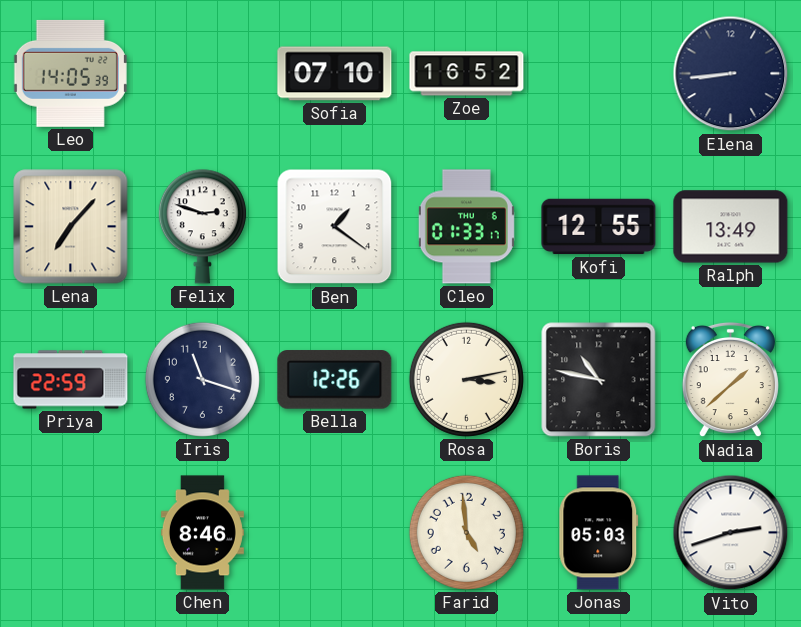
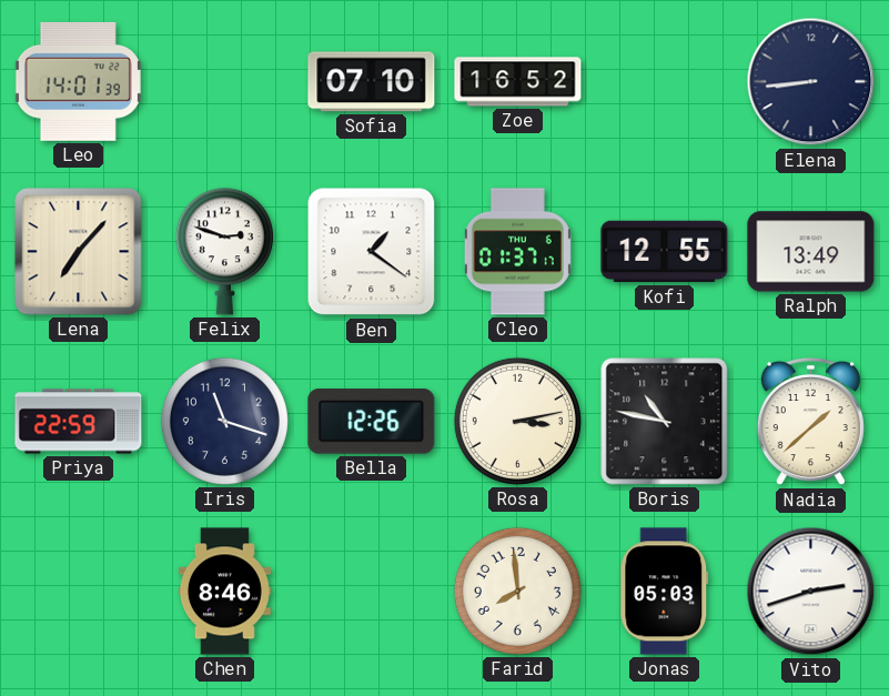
Leo: 14:05 -> 14:01 (78, 81)
Cleo: 01:33 -> 01:37 (517, 252)
Farid: 4:59 -> 7:59 (517, 591)
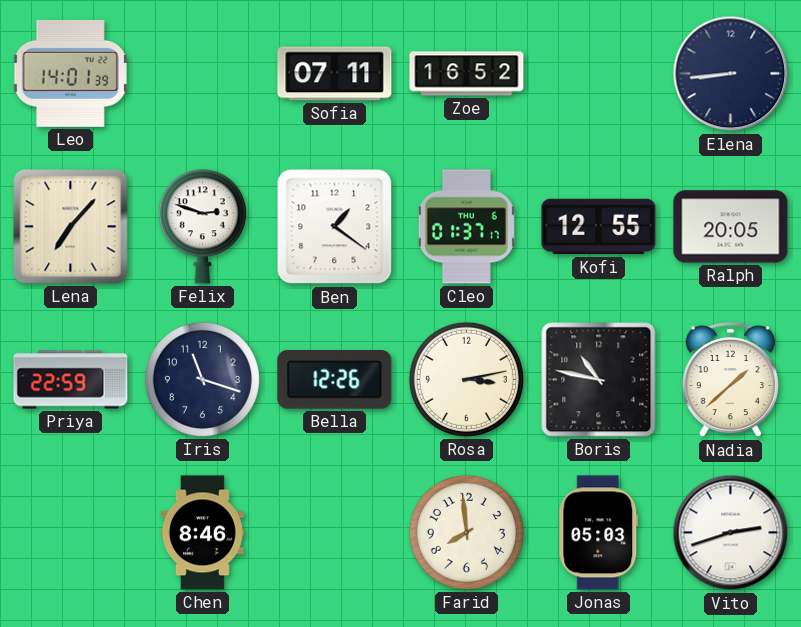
Sofia: 07:10 -> 07:11 (335, 74)
Ralph: 13:49 -> 20:05 (731, 227)
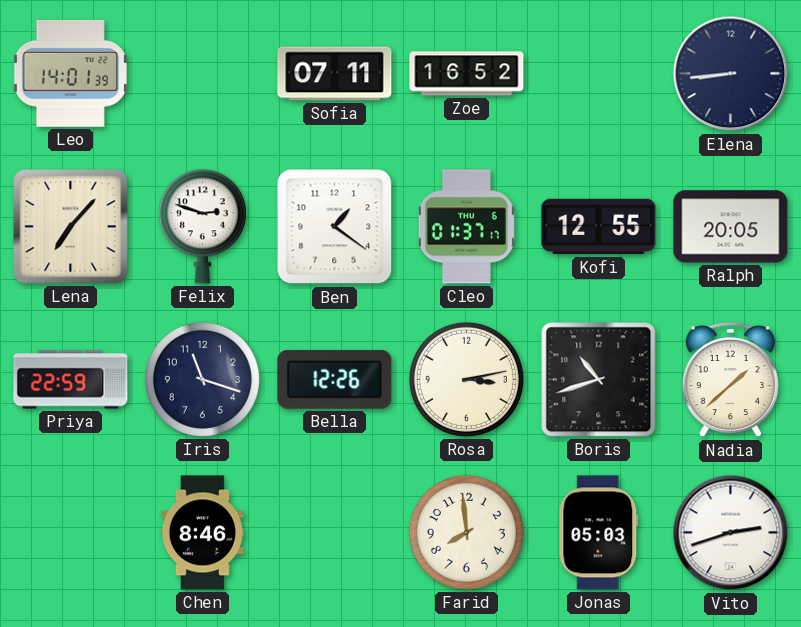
Boris: 10:47 -> 10:42 (599, 380)
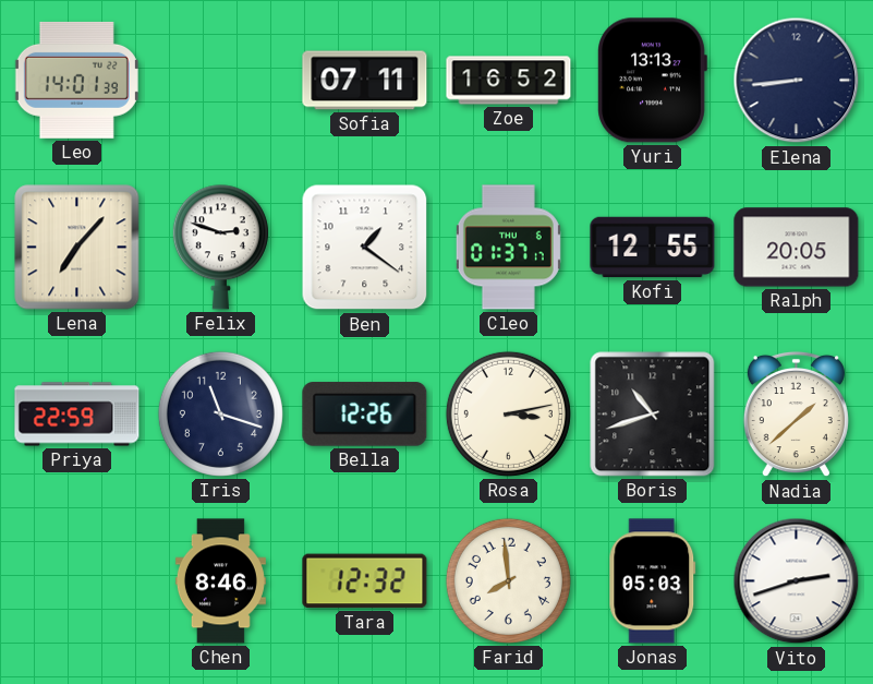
Yuri: none -> 13:13 (652, 81)
Tara: none -> 12:32 (365, 581)
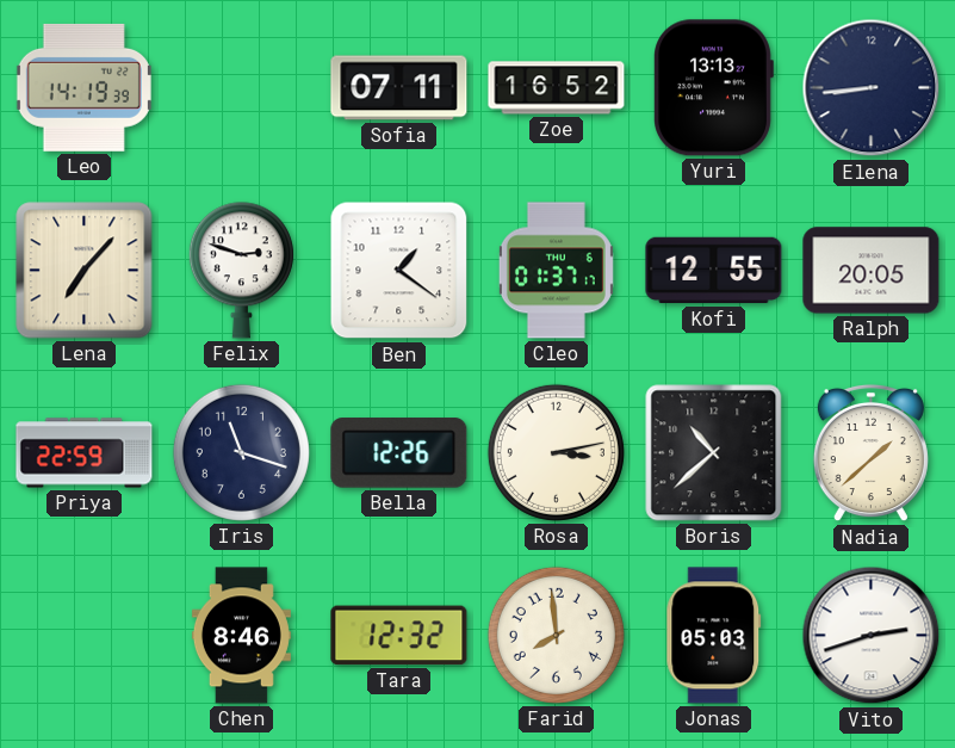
Leo: 14:01 -> 14:19 (83, 87)
Boris: 10:42 -> 10:38 (714, 453)
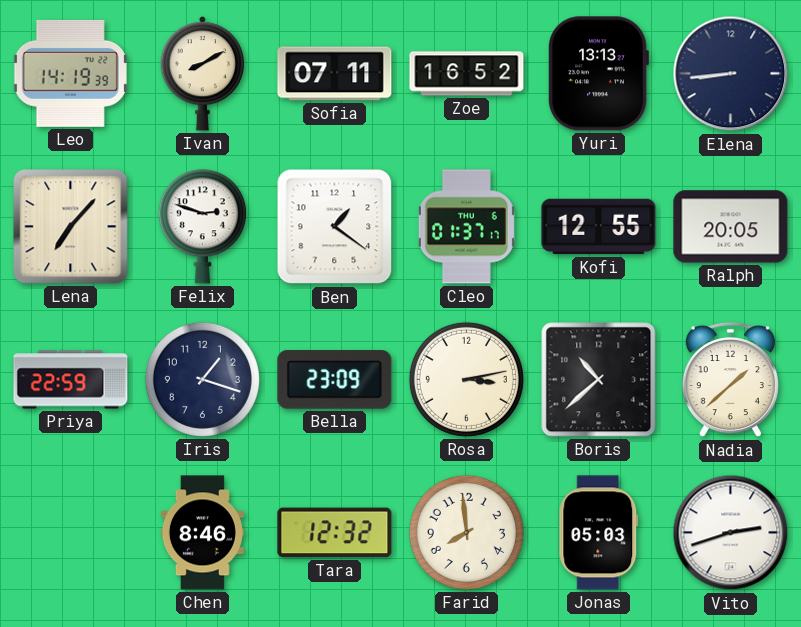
Ivan: none -> 8:10 (202, 74)
Iris: 11:18 -> 1:18 (202, 379)
Bella: 12:26 -> 23:09 (335, 380)
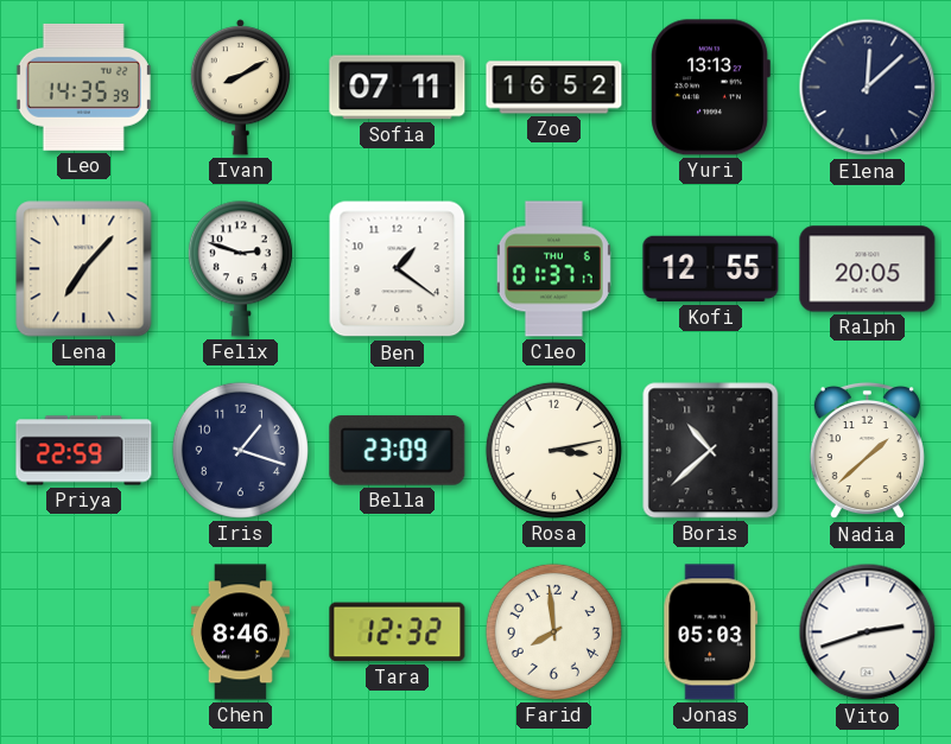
Leo: 14:19 -> 14:35 (83, 87)
Elena: 8:44 -> 12:08 (868, 88)
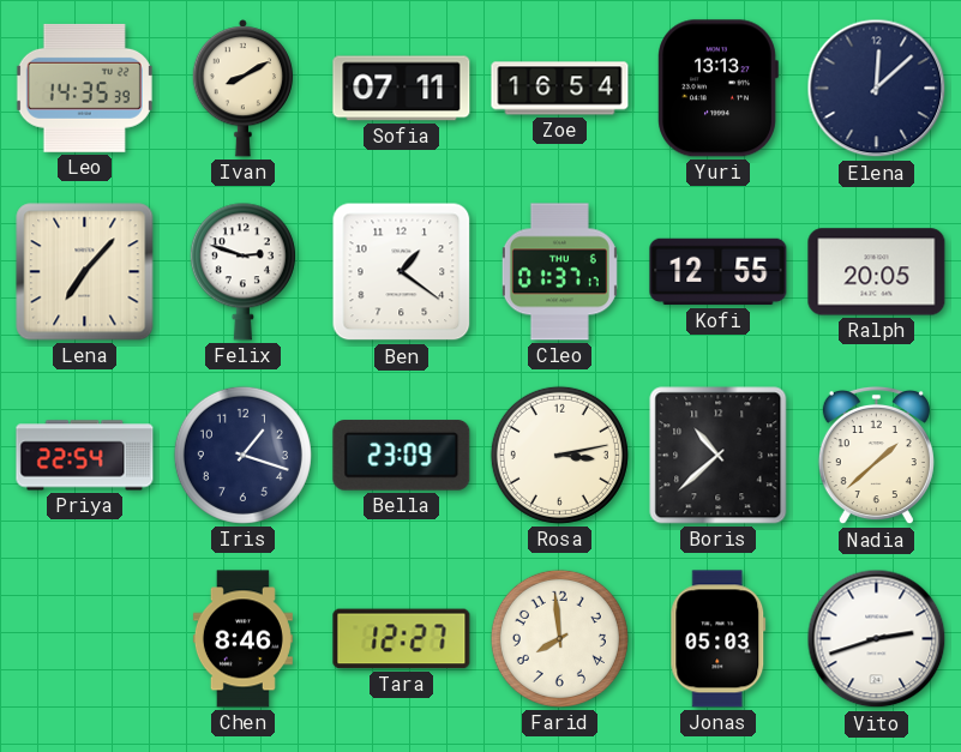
Zoe: 16:52 -> 16:54 (560, 89)
Priya: 22:59 -> 22:54 (85, 456)
Tara: 12:32 -> 12:27 (402, 639)
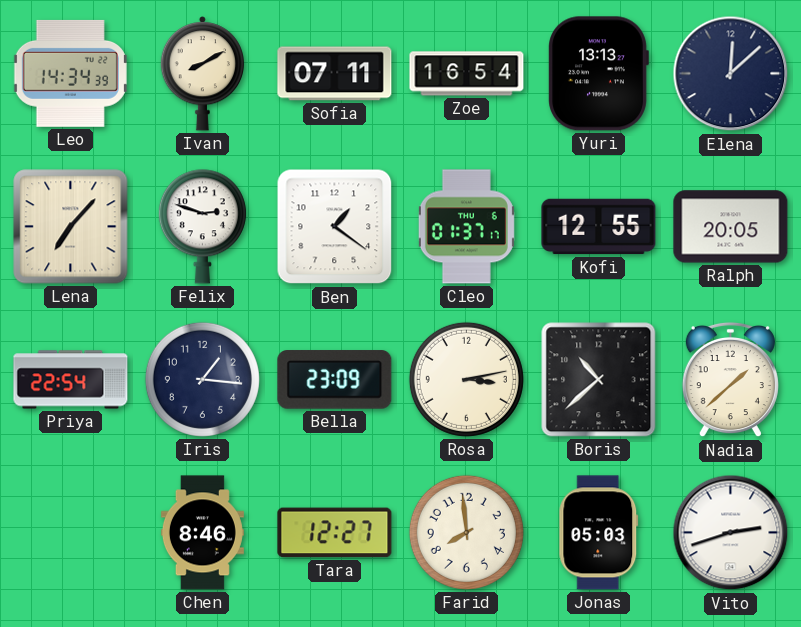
Leo: 14:35 -> 14:34 (70, 73)
Iris: 1:18 -> 1:16 (202, 379)
